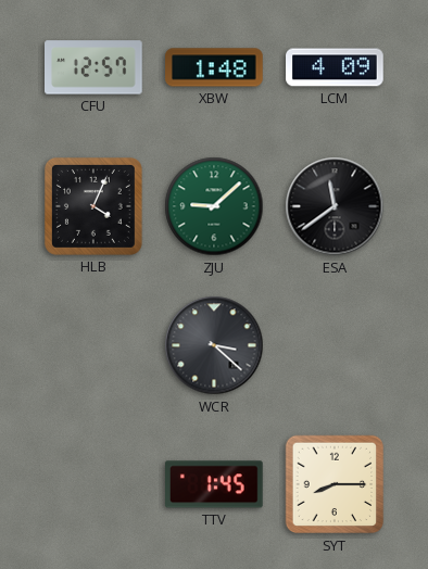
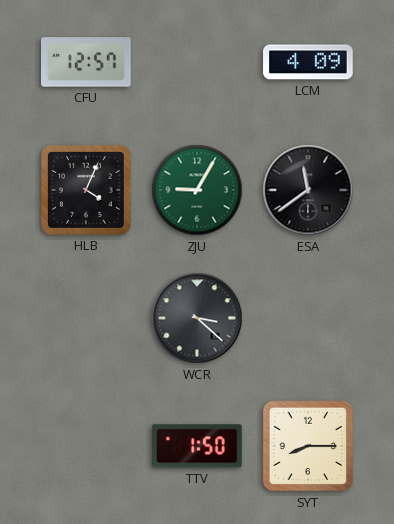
XBW: 1:48 -> none (214, 67)
ZJU: 9:08 -> 9:05 (197, 190)
TTV: 1:45 -> 1:50 (198, 446)
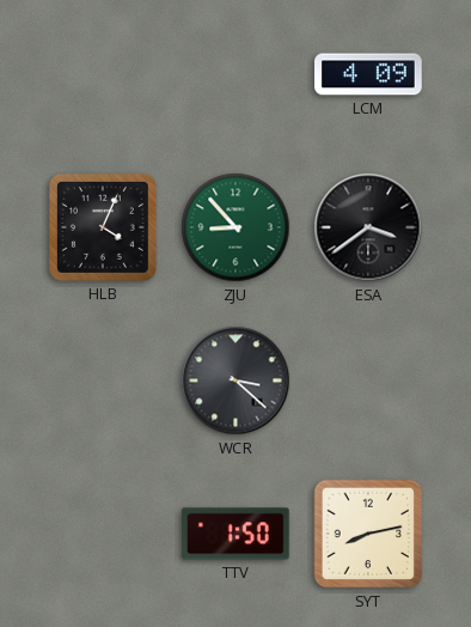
CFU: 12:57 -> none (86, 62)
ZJU: 9:05 -> 8:53 (235, 227)
ESA: 11:39 -> 3:39 (368, 227)
SYT: 8:15 -> 8:13 (368, 534)
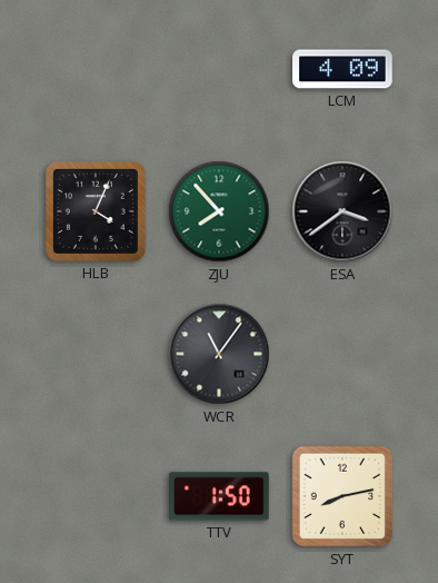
ZJU: 8:53 -> 7:53 (219, 211)
WCR: 3:22 -> 11:06 (219, 354)
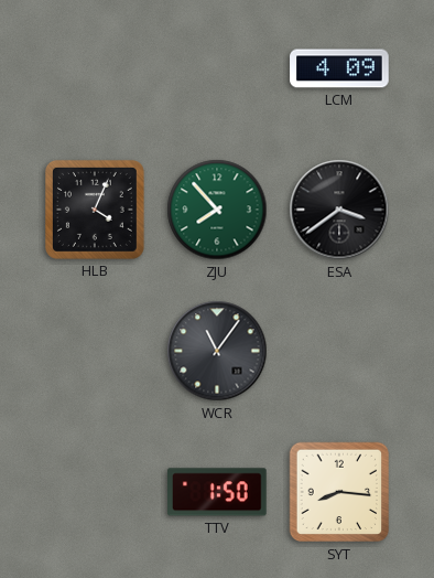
SYT: 8:13 -> 8:16 (339, 492)
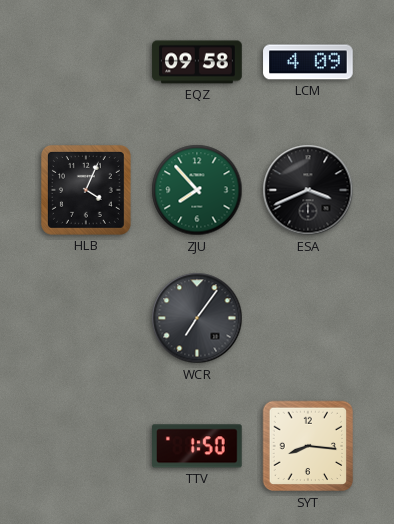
EQZ: none -> 09:58 (197, 62)
ESA: 3:39 -> 3:41 (308, 190)
WCR: 11:06 -> 7:06 (197, 318)
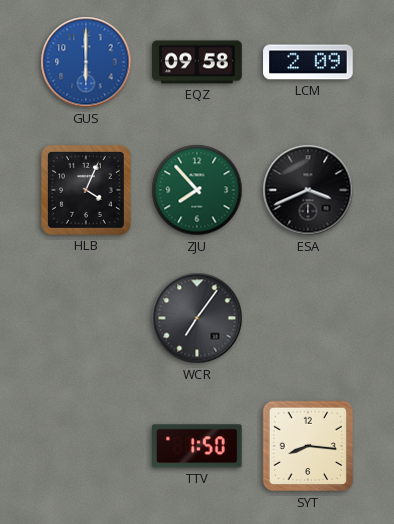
GUS: none -> 6:00 (86, 62)
LCM: 4:09 -> 2:09 (308, 62)
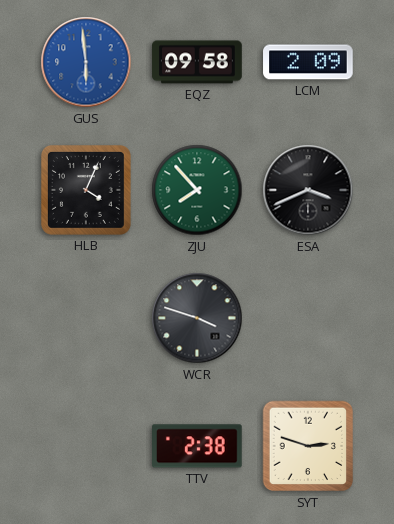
GUS: 6:00 -> 5:59 (86, 62)
WCR: 7:06 -> 3:48 (197, 318)
TTV: 1:50 -> 2:38 (198, 446)
SYT: 8:16 -> 2:48 (308, 446)
